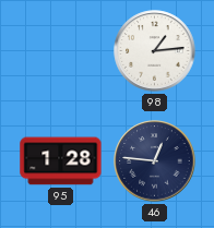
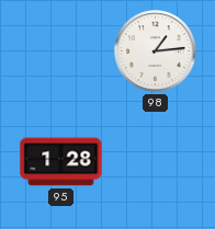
46: 12:46 -> none (155, 161)
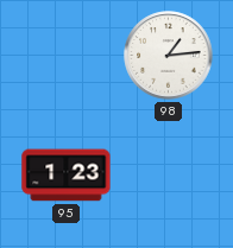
95: 1:28 -> 1:23 (67, 176)
